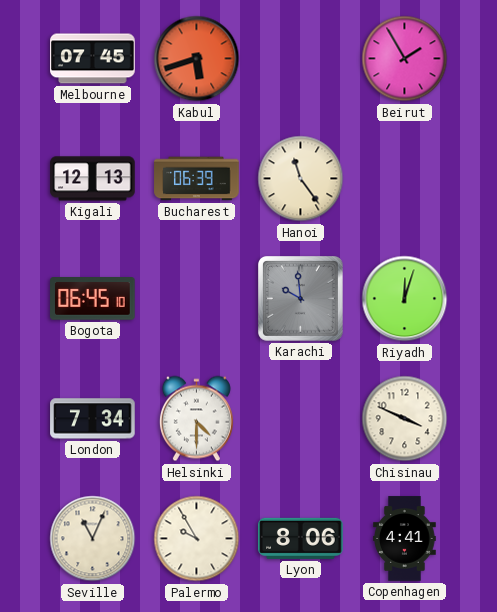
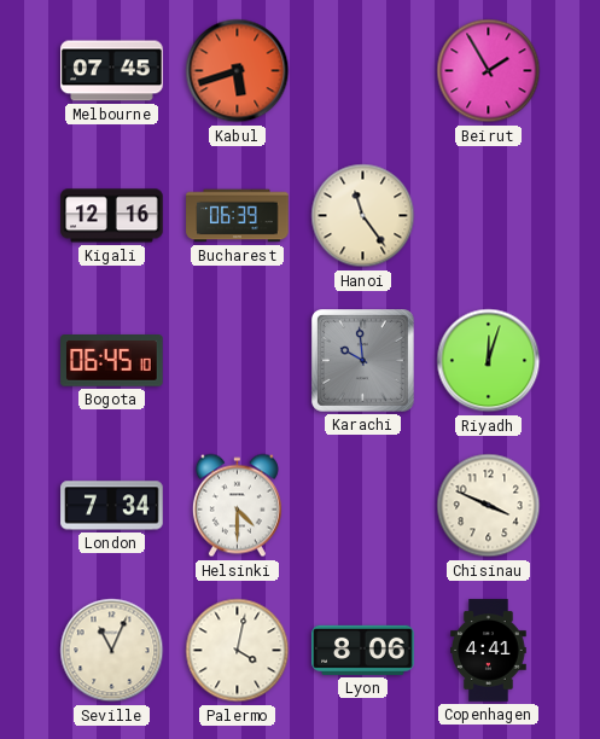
Kigali: 12:13 -> 12:16 (112, 216)
Palermo: 9:55 -> 4:02 (238, 651)
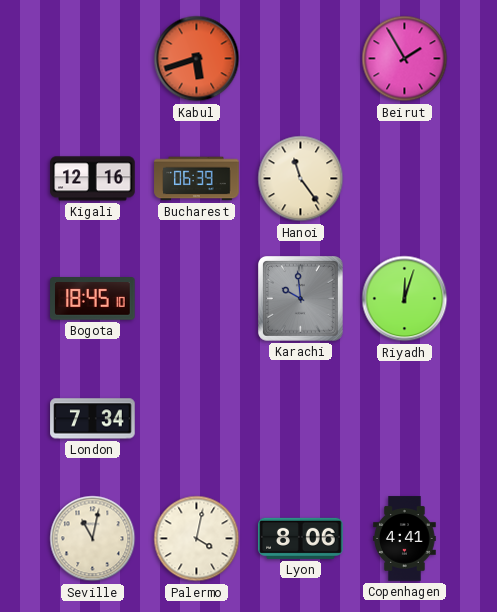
Melbourne: 07:45 -> none (112, 71)
Bogota: 06:45 -> 18:45 (93, 299)
Helsinki: 4:30 -> none (237, 506)
Chisinau: 3:49 -> none (489, 506)
Seville: 11:04 -> 11:02 (93, 539)
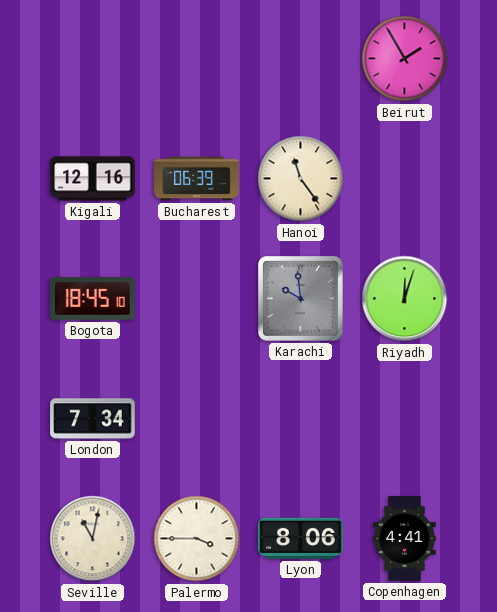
Kabul: 5:42 -> none (197, 59)
Palermo: 4:02 -> 3:45 (197, 539)
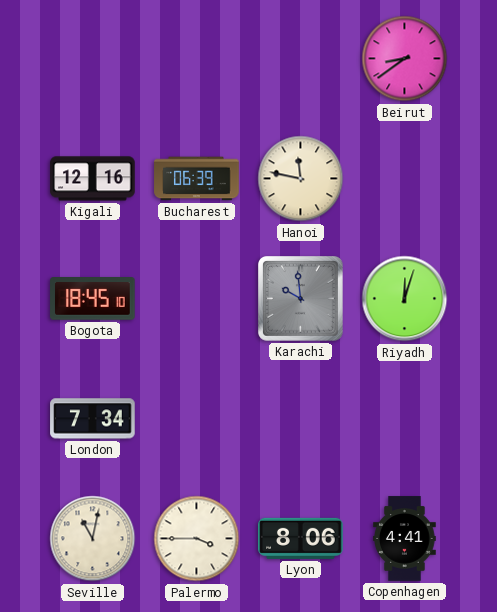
Beirut: 1:55 -> 8:39 (405, 59)
Hanoi: 11:24 -> 11:47 (301, 179)
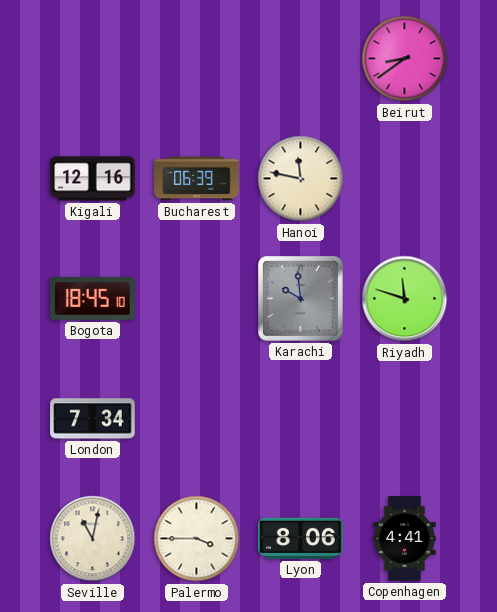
Riyadh: 12:03 -> 11:48 (405, 299)
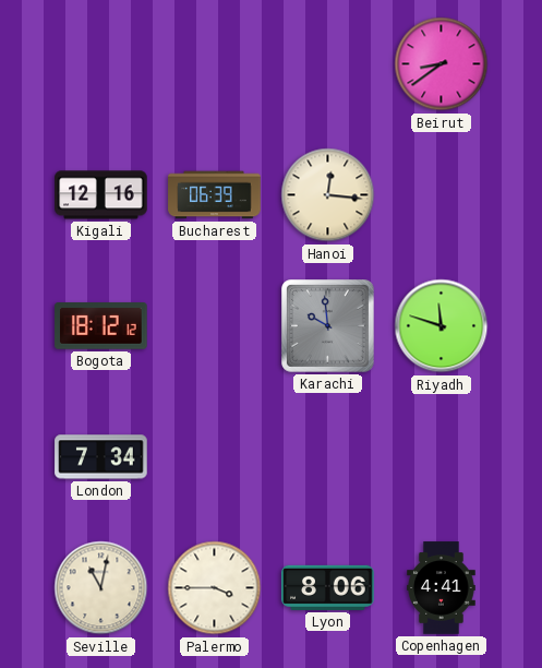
Hanoi: 11:47 -> 12:16 (328, 195)
Bogota: 18:45 -> 18:12 (101, 326)
